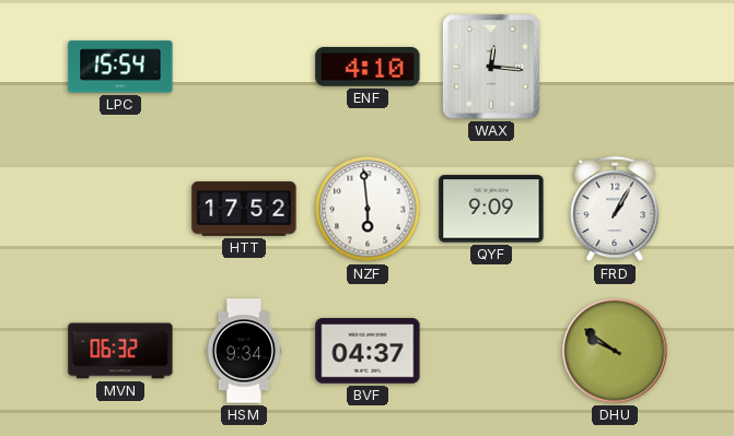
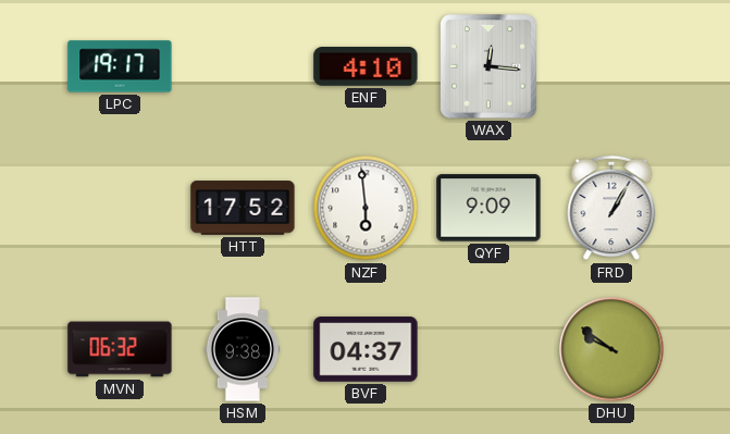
LPC: 15:54 -> 19:17 (120, 66)
HSM: 9:34 -> 9:38 (243, 349)
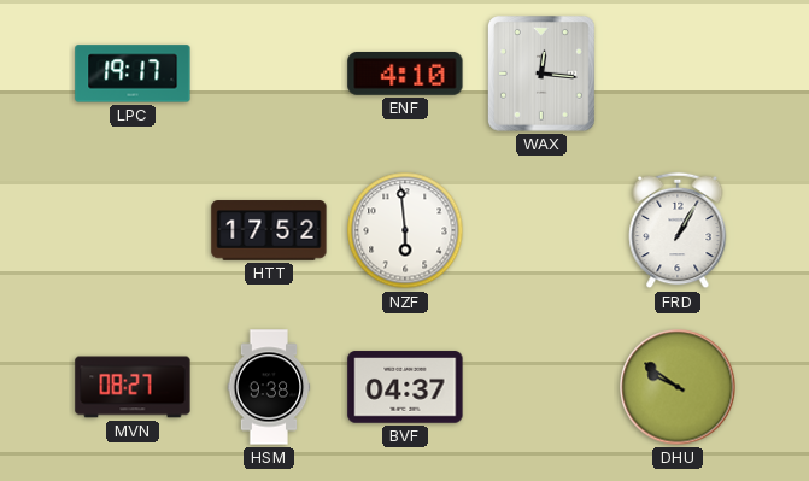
QYF: 9:09 -> none (488, 208)
MVN: 06:32 -> 08:27 (133, 387)
